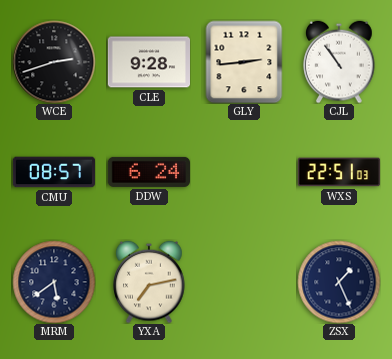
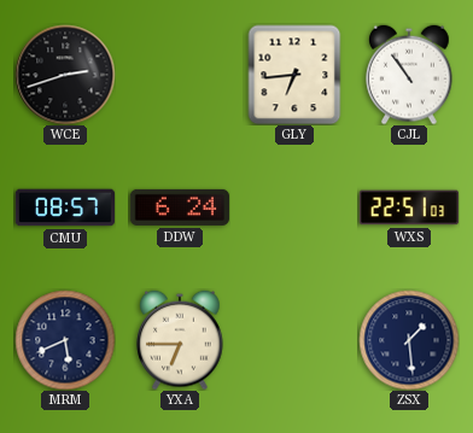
CLE: 9:28 -> none (148, 62)
GLY: 2:44 -> 6:44 (294, 75)
MRM: 5:39 -> 5:41 (65, 340)
YXA: 7:13 -> 6:45 (180, 340)
ZSX: 1:26 -> 1:29 (409, 340)
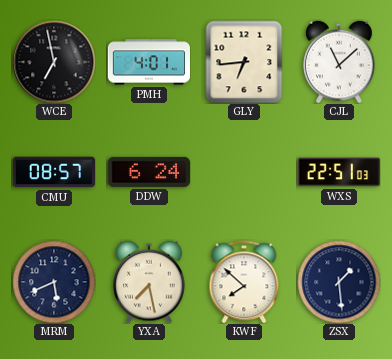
WCE: 2:42 -> 6:58 (54, 62)
PMH: none -> 4:01 (148, 62)
CJL: 10:54 -> 11:08 (339, 62)
YXA: 6:45 -> 7:28 (149, 282)
KWF: none -> 7:52 (244, 282)
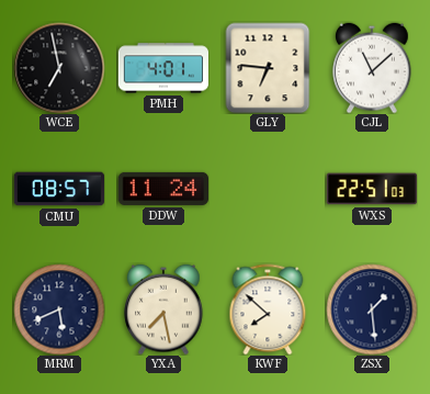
GLY: 6:44 -> 6:46 (268, 68)
DDW: 6:24 -> 11:24 (162, 189)
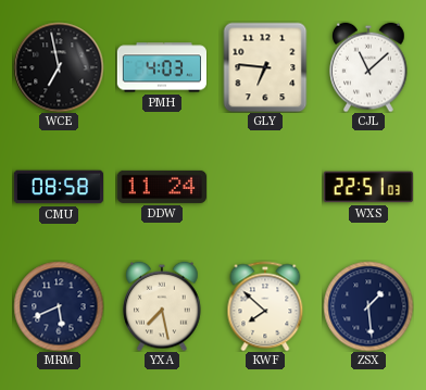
PMH: 4:01 -> 4:03 (161, 67)
CMU: 08:57 -> 08:58 (58, 187)
